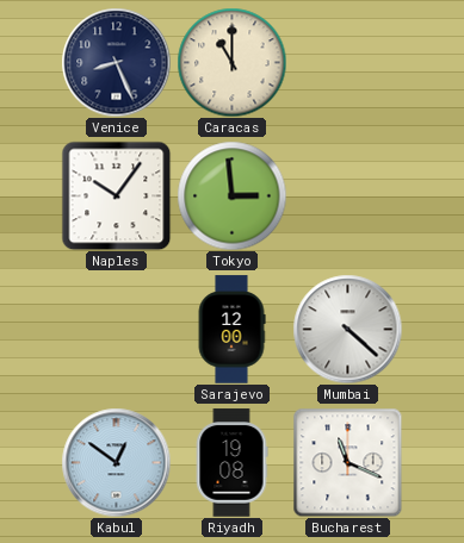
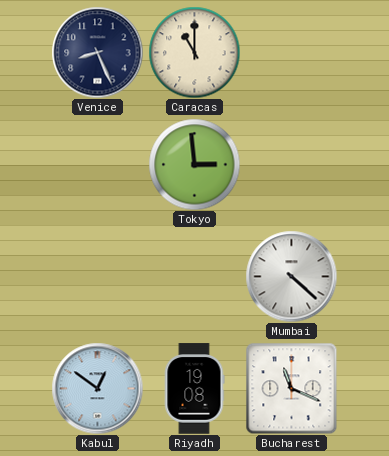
Naples: 10:06 -> none (116, 195)
Sarajevo: 12:00 -> none (231, 330)
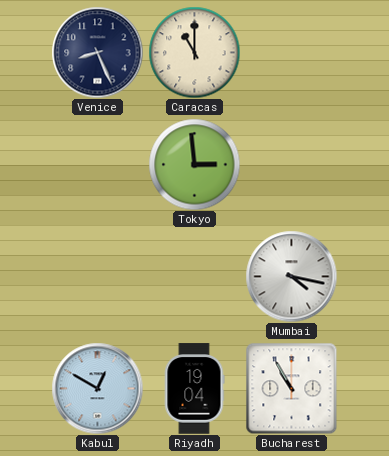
Mumbai: 4:22 -> 4:17 (291, 276)
Kabul: 12:51 -> 12:50 (97, 388)
Riyadh: 19:08 -> 19:04 (194, 389)
Bucharest: 11:19 -> 10:55 (291, 388)
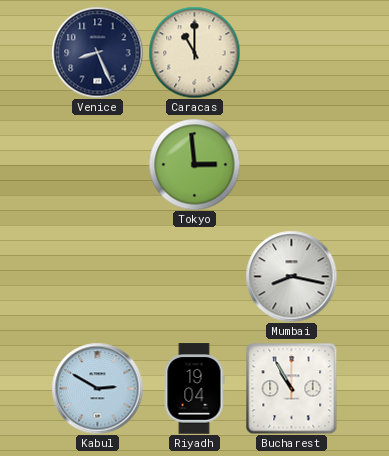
Mumbai: 4:17 -> 8:17 (291, 276)
Kabul: 12:50 -> 2:50 (97, 388)
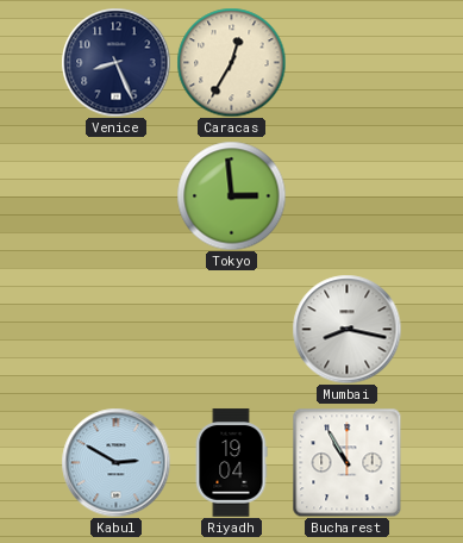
Caracas: 11:00 -> 12:35 (231, 62)
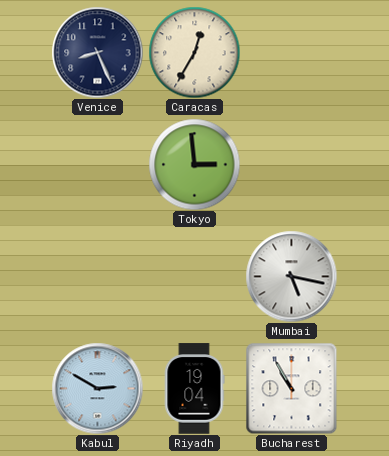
Mumbai: 8:17 -> 5:17 (291, 276)
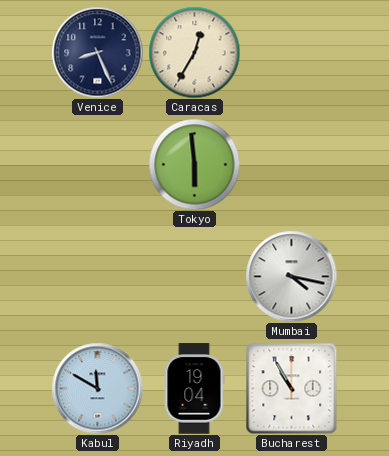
Tokyo: 2:59 -> 5:59 (194, 164)
Mumbai: 5:17 -> 4:17 (291, 276)
Kabul: 2:50 -> 11:50 (97, 388)
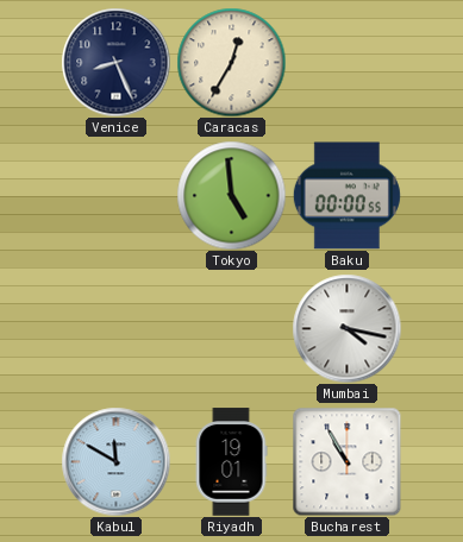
Tokyo: 5:59 -> 4:59 (231, 195)
Baku: none -> 00:00 (346, 196)
Riyadh: 19:04 -> 19:01 (231, 462)
